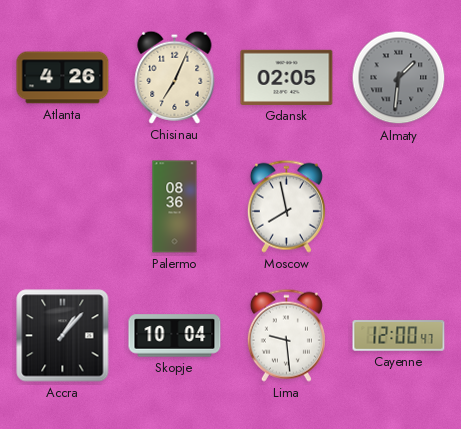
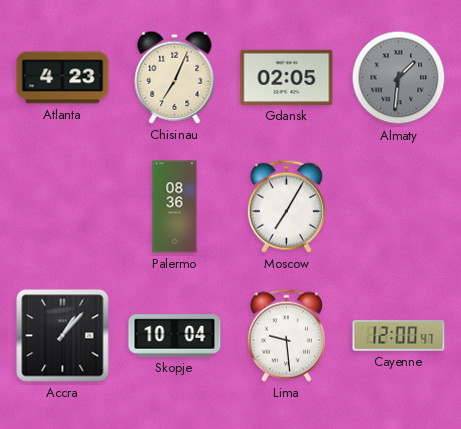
Atlanta: 4:26 -> 4:23 (63, 78)
Moscow: 7:58 -> 7:05 (286, 206)
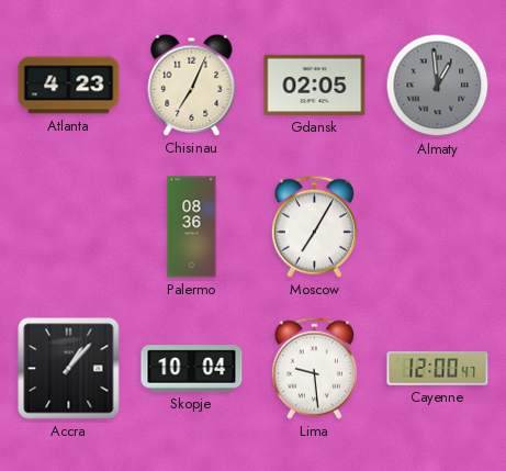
Almaty: 1:31 -> 12:59 (438, 86)
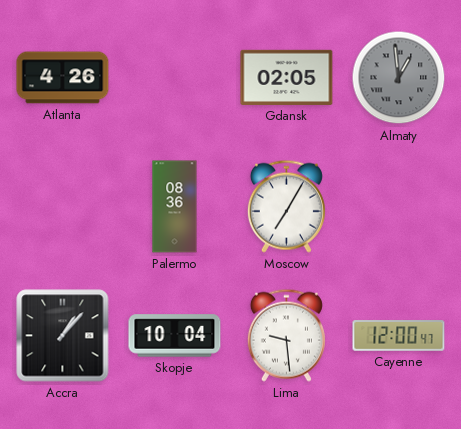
Atlanta: 4:23 -> 4:26 (63, 78)
Chisinau: 7:04 -> none (192, 85)
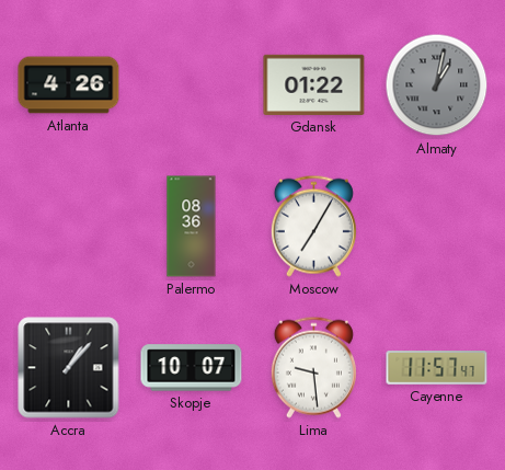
Gdansk: 02:05 -> 01:22 (314, 84)
Almaty: 12:59 -> 1:02 (437, 85)
Skopje: 10:04 -> 10:07 (192, 368)
Cayenne: 12:00 -> 11:57 (437, 368)
